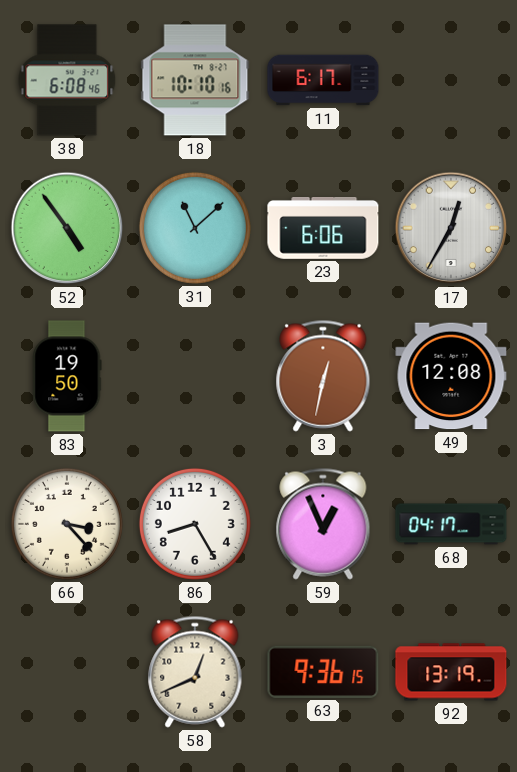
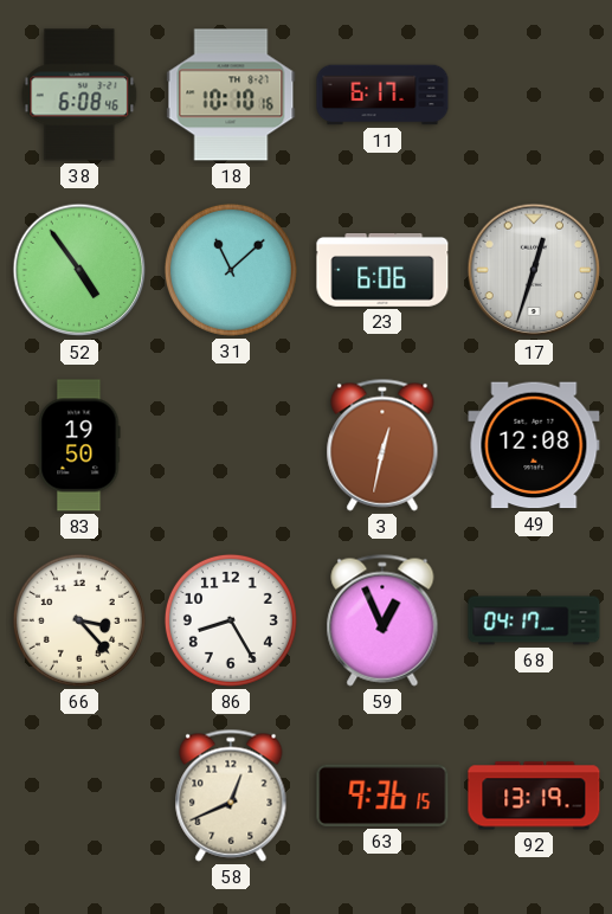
17: 12:35 -> 12:33 (534, 270)
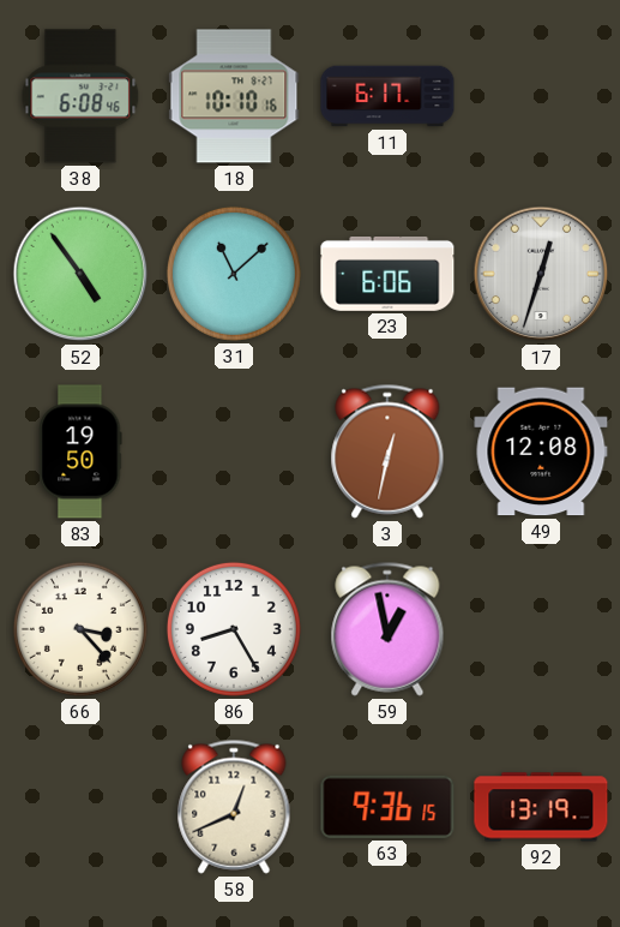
59: 12:56 -> 12:58 (387, 629)
68: 04:17 -> none (534, 620)
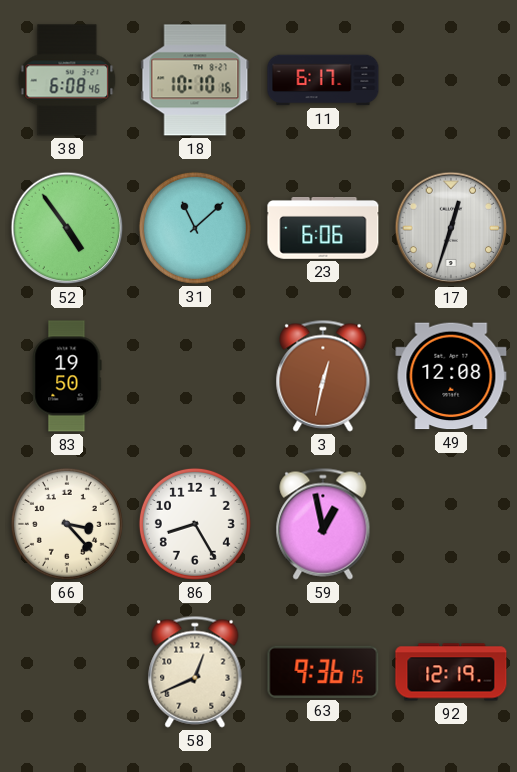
92: 13:19 -> 12:19 (451, 672)
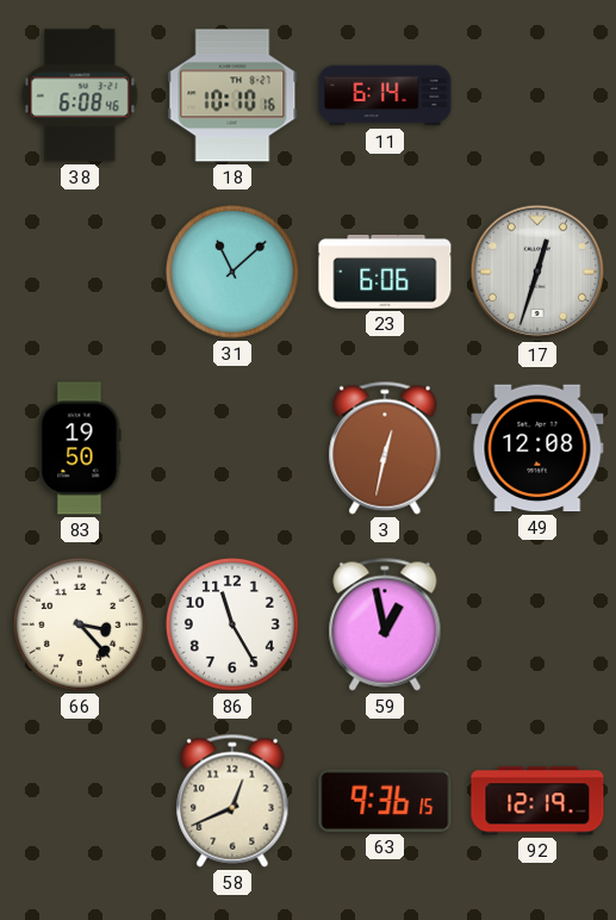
11: 6:17 -> 6:14 (385, 95)
52: 4:54 -> none (67, 228)
86: 8:25 -> 11:25 (232, 624)
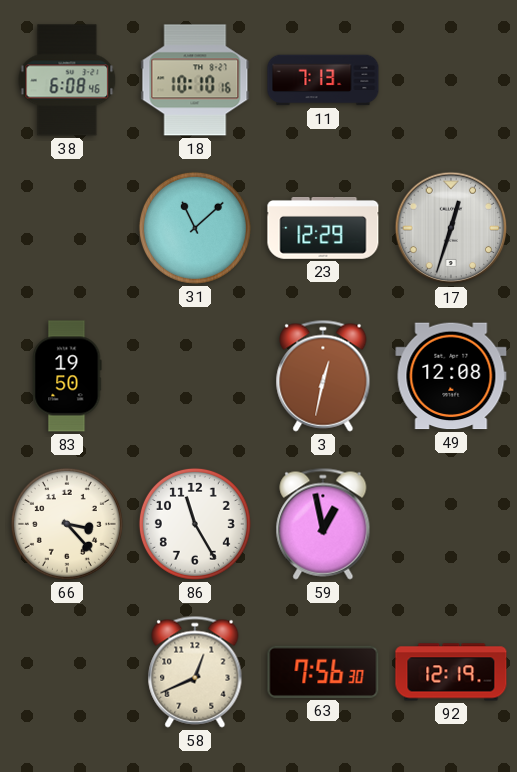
11: 6:14 -> 7:13 (323, 80)
23: 6:06 -> 12:29 (323, 229)
63: 9:36 -> 7:56 (323, 672)
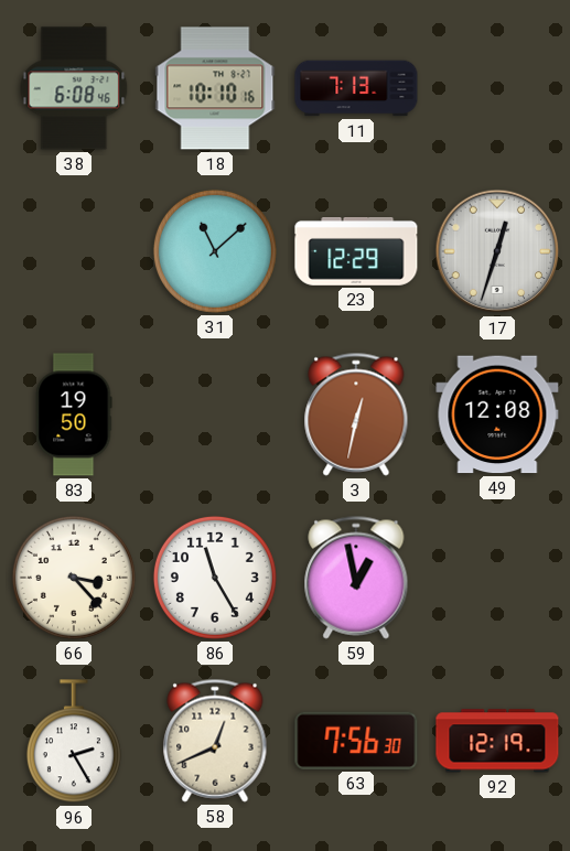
96: none -> 2:25 (74, 742)
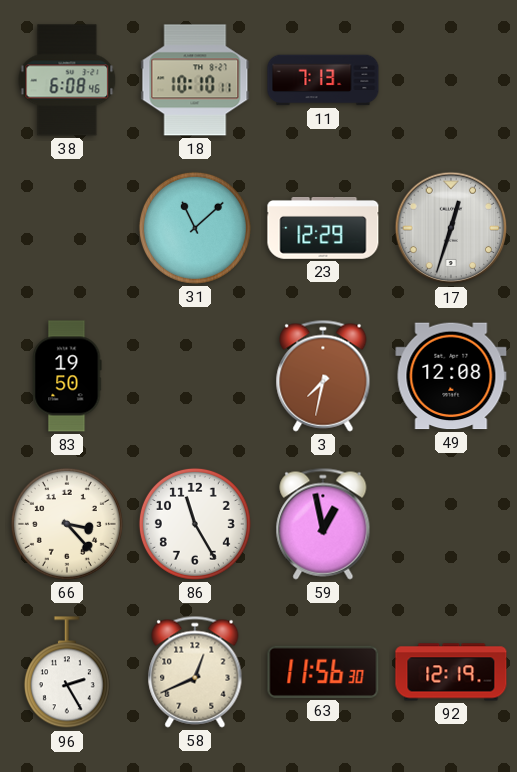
18: 10:10:16 -> 10:10:11 (195, 80)
3: 12:32 -> 7:32 (323, 376)
63: 7:56 -> 11:56 (323, 672)
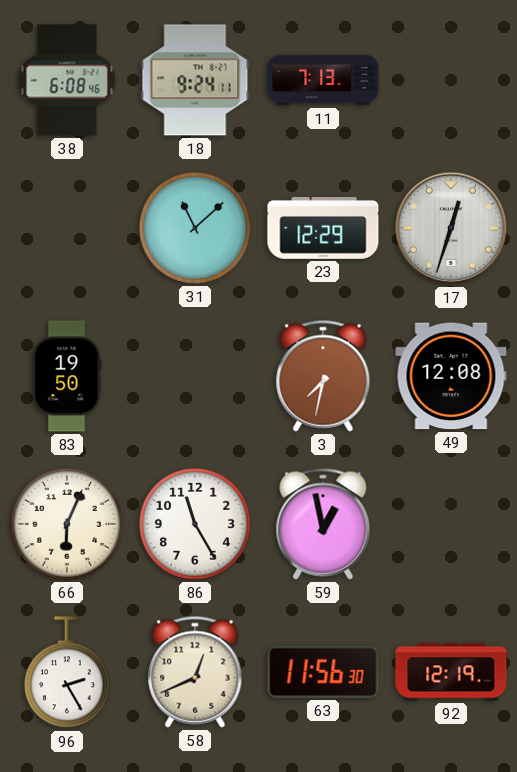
18: 10:10 -> 9:24 (195, 80)
66: 3:23 -> 6:04 (67, 524)
